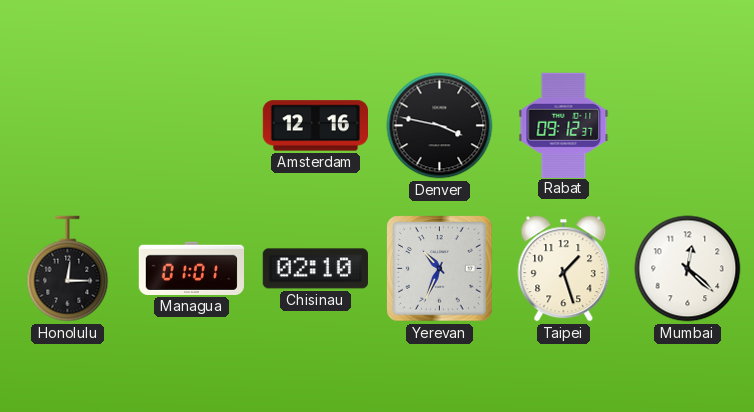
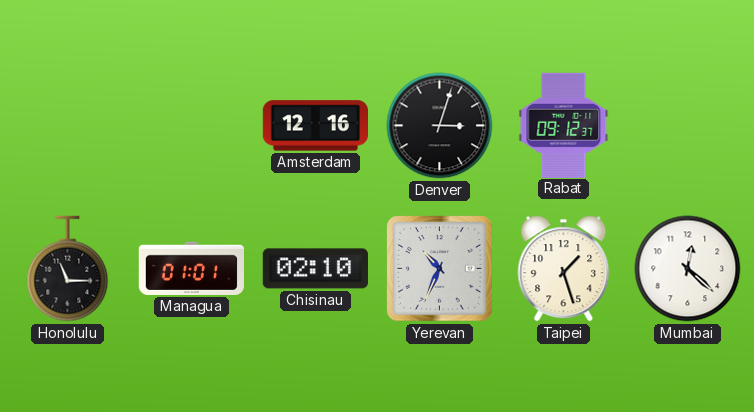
Denver: 3:47 -> 3:03 (440, 126)
Honolulu: 12:15 -> 11:15 (68, 269)
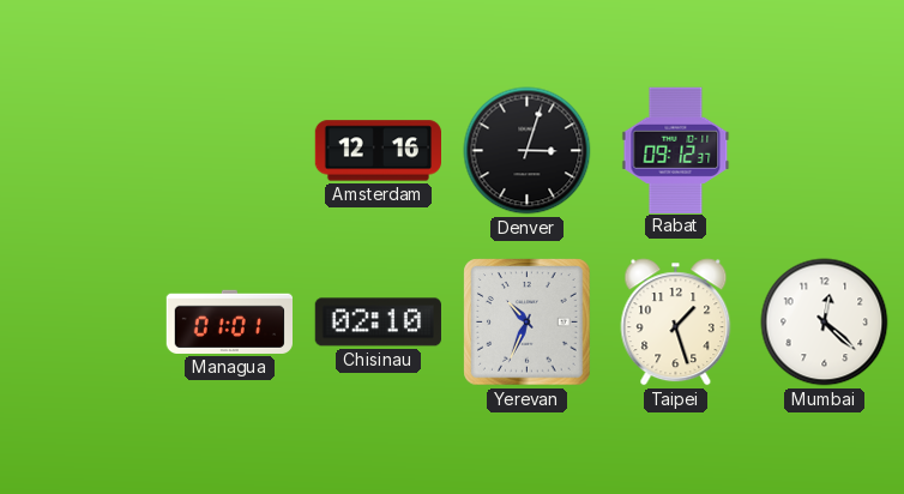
Honolulu: 11:15 -> none (68, 269)
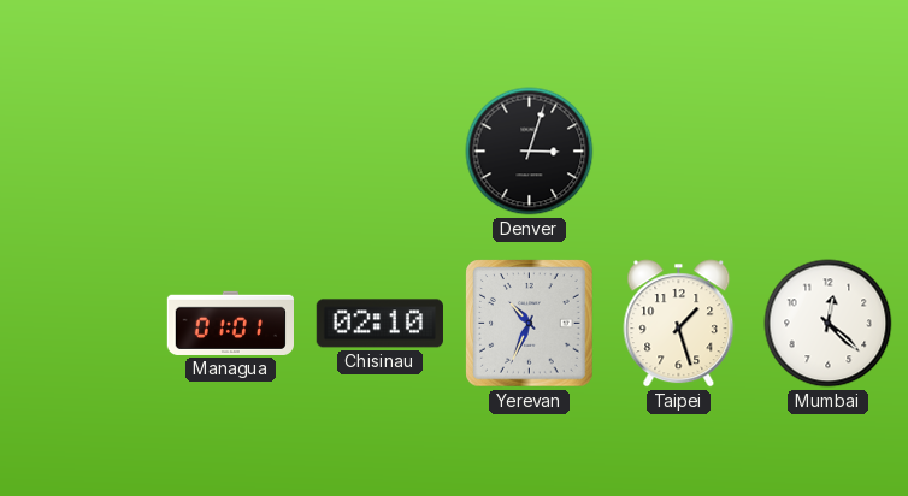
Amsterdam: 12:16 -> none (379, 151)
Rabat: 09:12 -> none (676, 150)
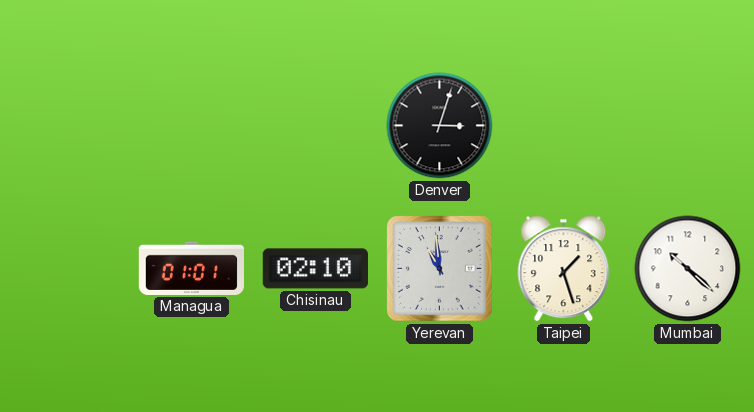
Yerevan: 10:34 -> 10:59 (440, 269)
Mumbai: 12:22 -> 10:22 (688, 269)
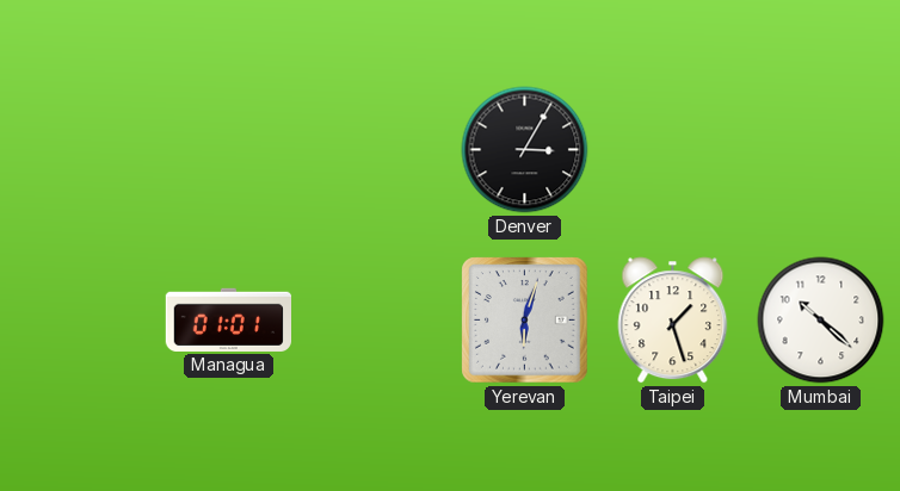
Denver: 3:03 -> 3:05 (525, 150)
Chisinau: 02:10 -> none (315, 269)
Yerevan: 10:59 -> 6:03 (525, 321)
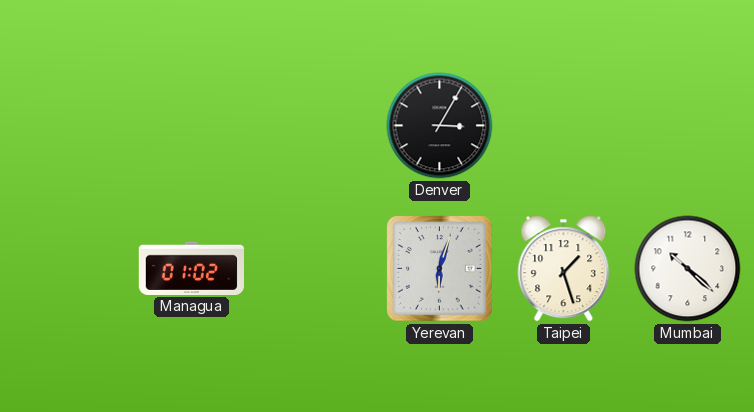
Managua: 01:01 -> 01:02 (191, 268)
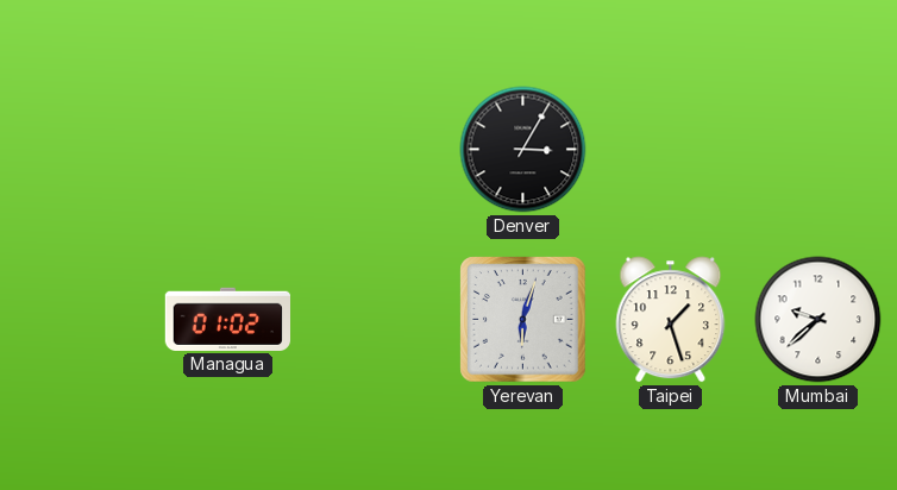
Mumbai: 10:22 -> 9:38 (818, 320)
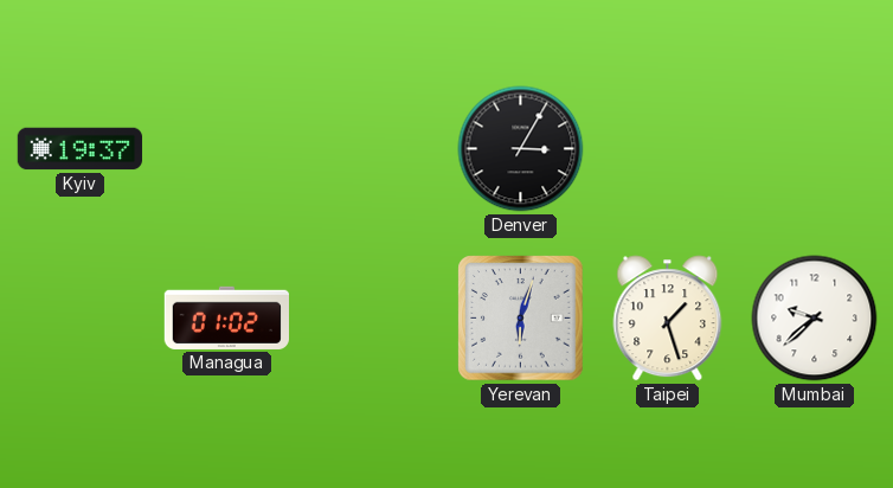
Kyiv: none -> 19:37 (81, 149)
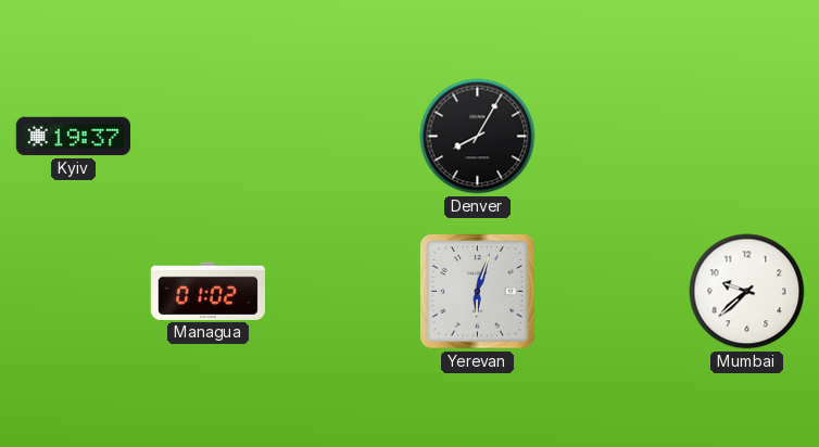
Denver: 3:05 -> 8:05 (478, 137)
Taipei: 1:27 -> none (668, 319)
